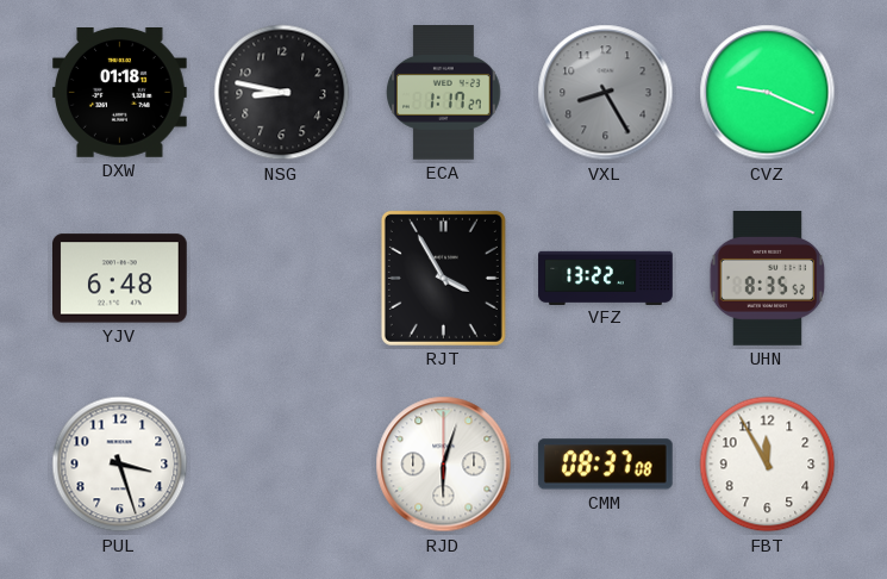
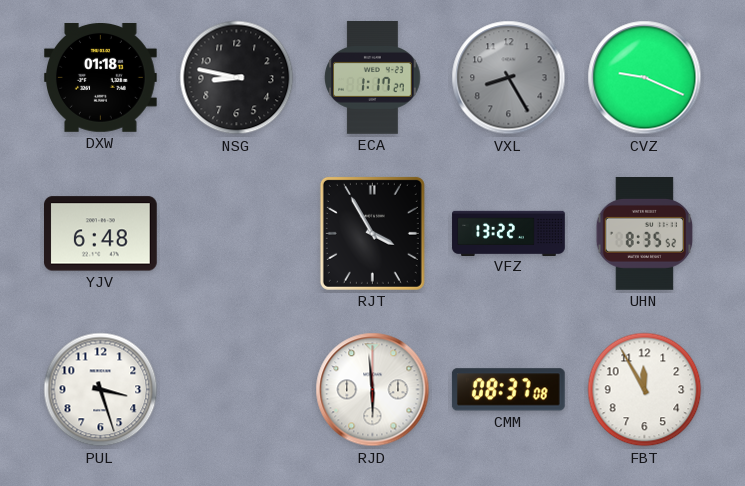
RJD: 6:03 -> 5:59 (373, 390)
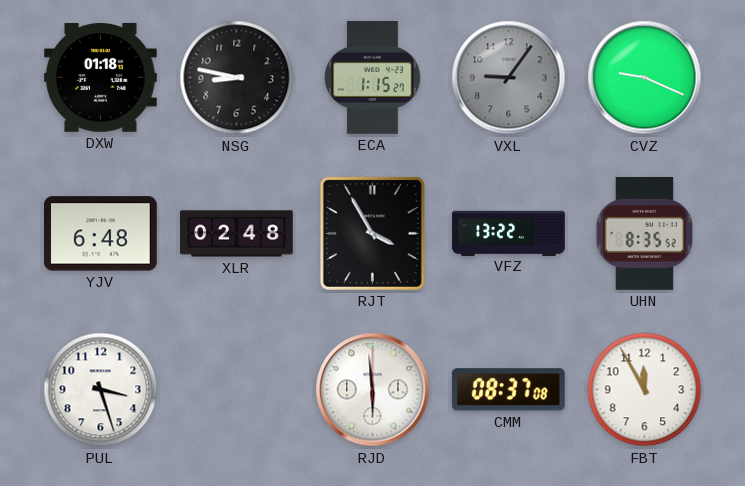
ECA: 1:17 -> 1:15 (373, 78)
VXL: 8:25 -> 9:06 (509, 78)
XLR: none -> 02:48 (237, 234)
